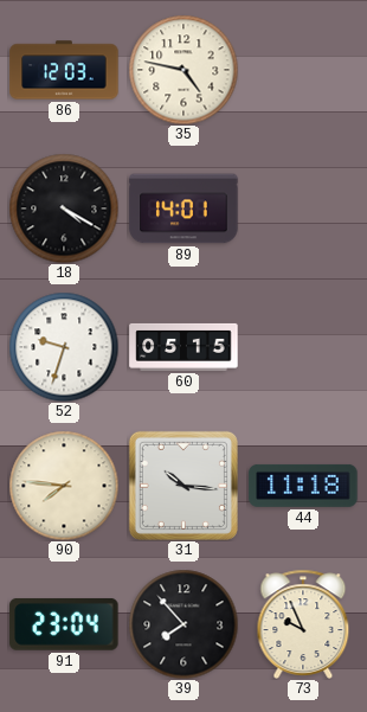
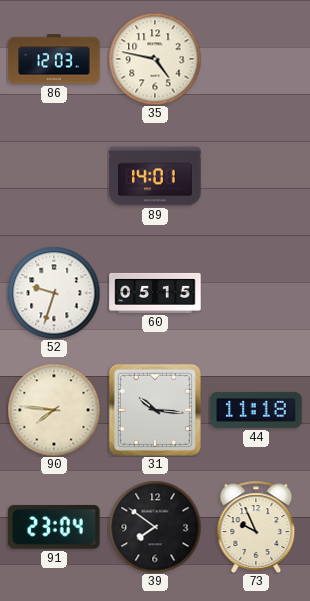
18: 4:20 -> none (64, 209)
39: 7:53 -> 7:51 (155, 527)
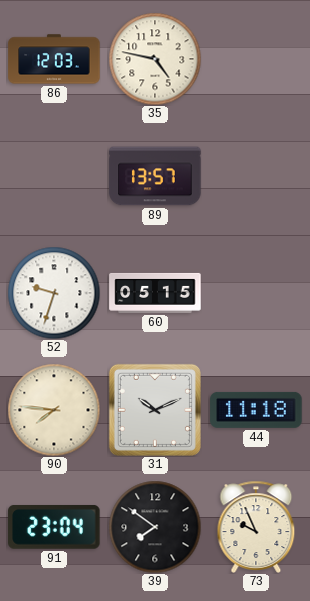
89: 14:01 -> 13:57 (155, 176)
31: 10:16 -> 10:11 (155, 410)
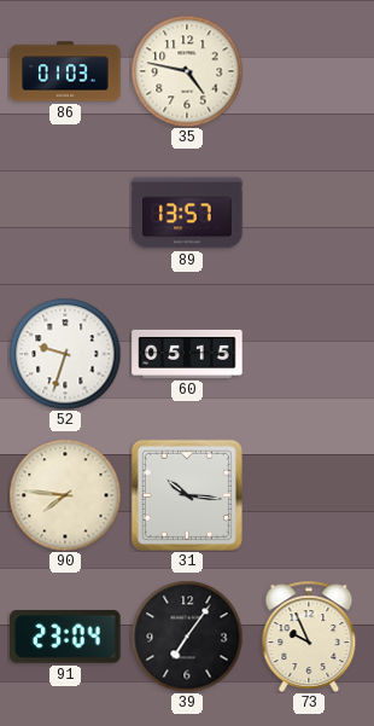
86: 12:03 -> 01:03 (65, 71)
31: 10:11 -> 10:16 (187, 495)
44: 11:18 -> none (256, 410)
39: 7:51 -> 7:06 (187, 637)
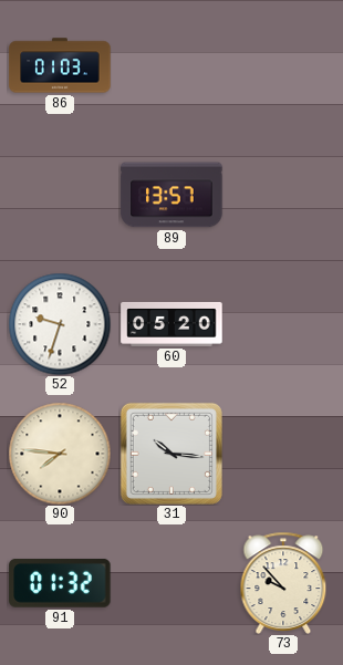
35: 4:47 -> none (187, 71)
60: 05:15 -> 05:20 (171, 324)
91: 23:04 -> 01:32 (60, 583)
39: 7:06 -> none (187, 637)
73: 9:56 -> 9:53 (283, 583)
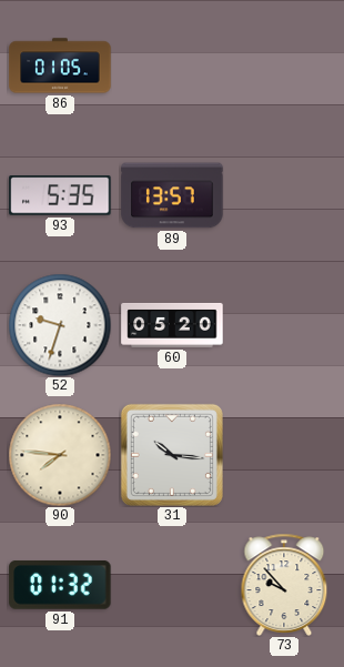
86: 01:03 -> 01:05 (60, 65)
93: none -> 5:35 (60, 195)
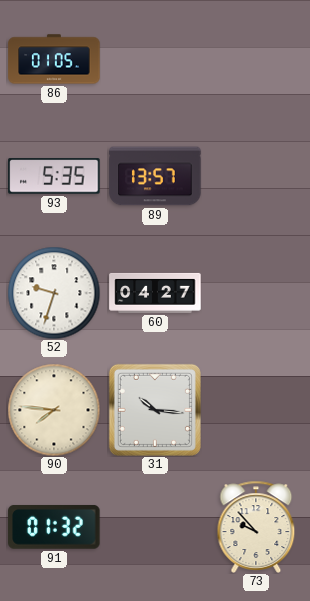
60: 05:20 -> 04:27 (155, 293)
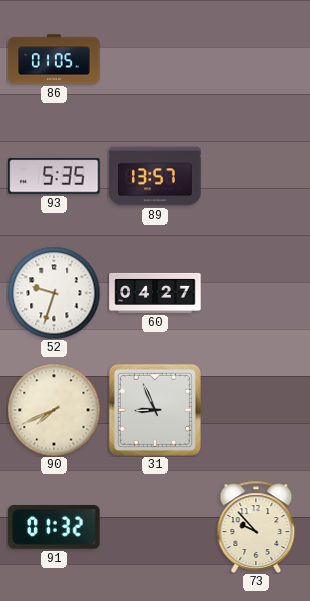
90: 7:46 -> 7:41 (54, 410)
31: 10:16 -> 8:56 (155, 410)
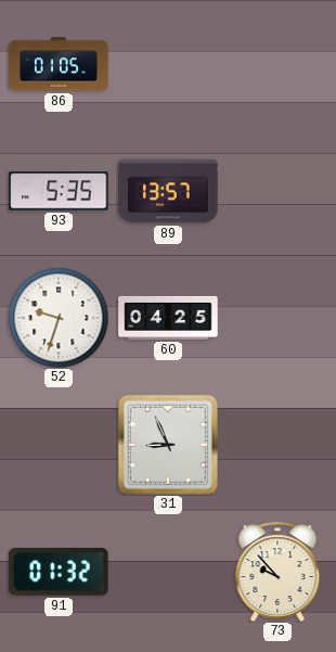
60: 04:27 -> 04:25 (168, 318)
90: 7:41 -> none (54, 410)
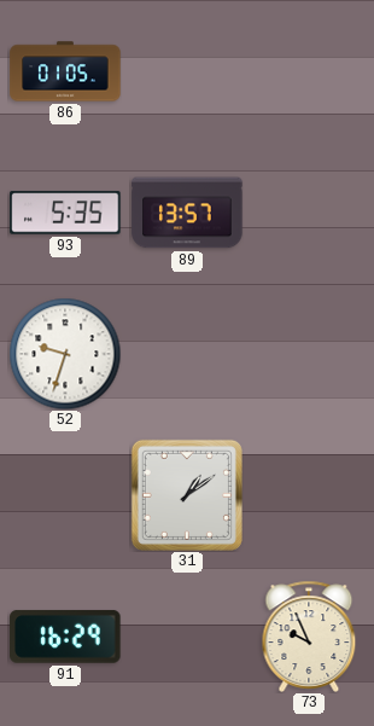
60: 04:25 -> none (168, 318)
31: 8:56 -> 1:09 (187, 495)
91: 01:32 -> 16:29 (65, 637)
73: 9:53 -> 9:56 (309, 637)
